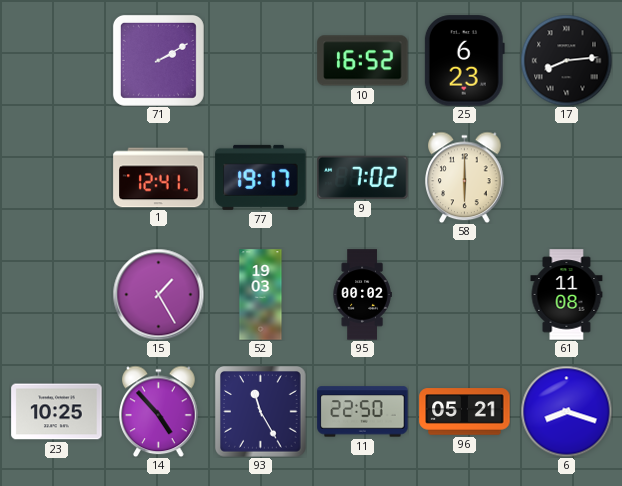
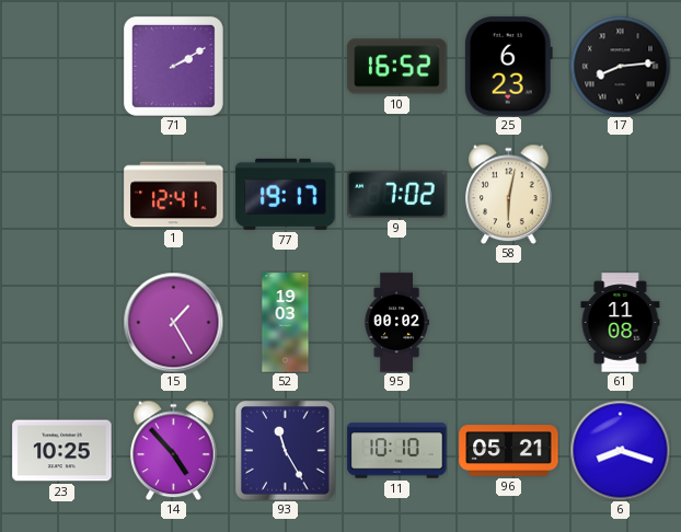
58: 6:00 -> 6:02 (509, 194)
11: 22:50 -> 10:10 (397, 451)
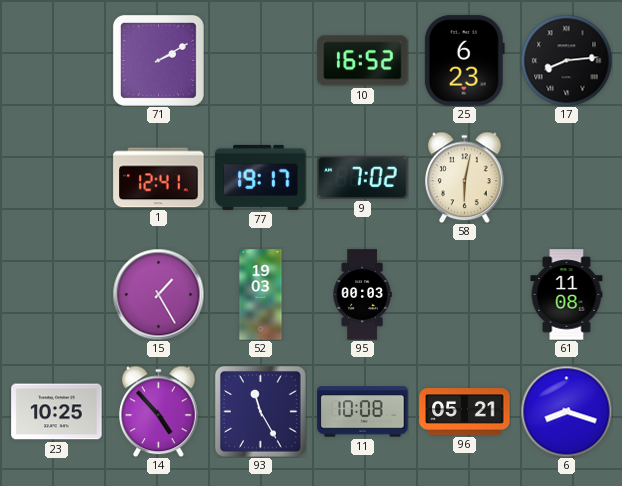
95: 00:02 -> 00:03 (362, 295)
11: 10:10 -> 10:08 (363, 412)
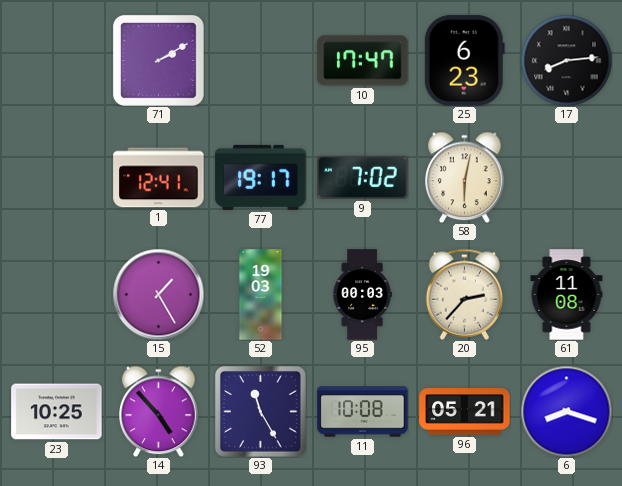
10: 16:52 -> 17:47 (363, 61)
20: none -> 2:37 (464, 294)
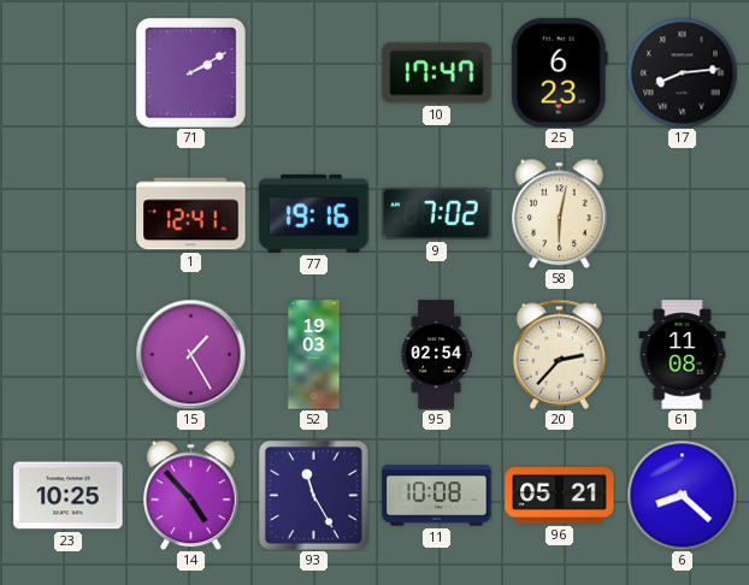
77: 19:17 -> 19:16 (314, 213)
95: 00:03 -> 02:54 (436, 355)
6: 8:18 -> 8:22 (682, 495)
